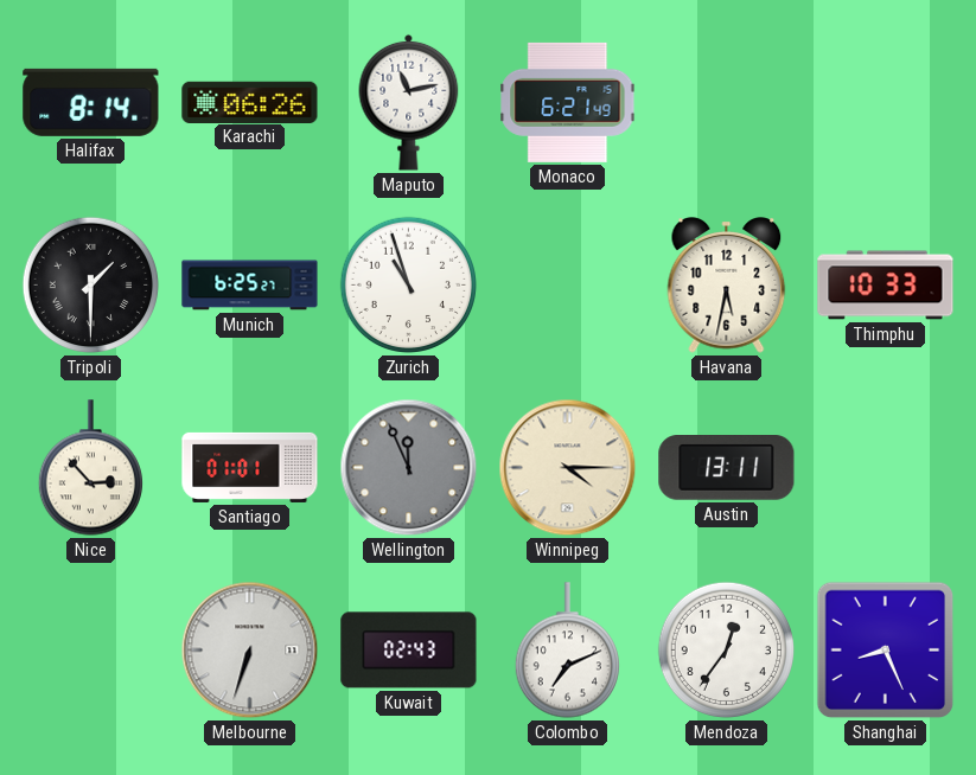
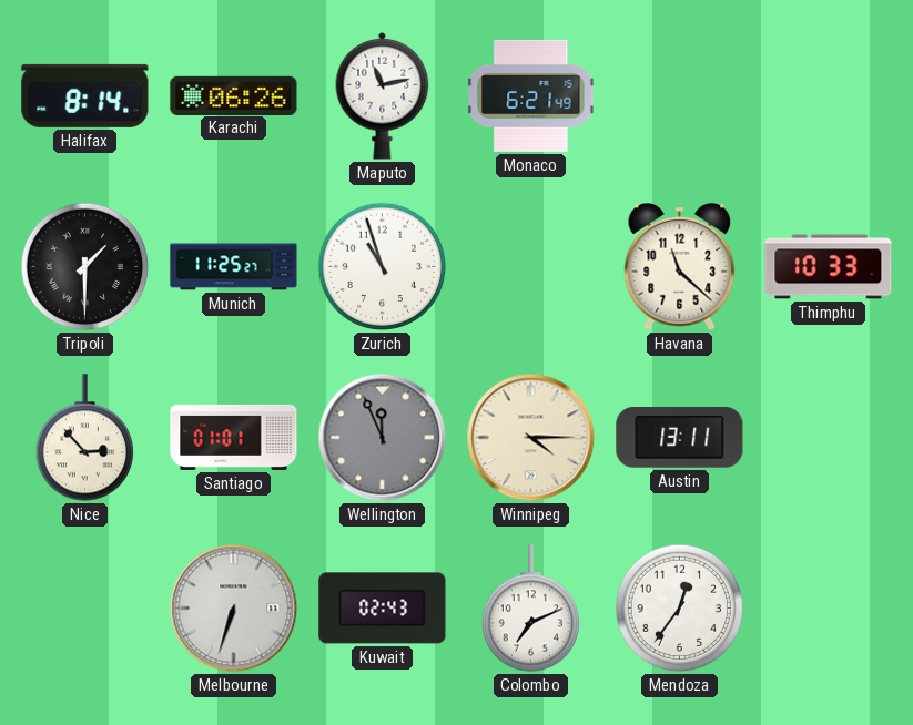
Munich: 6:25 -> 11:25 (234, 267)
Havana: 5:32 -> 11:22 (680, 267)
Shanghai: 8:26 -> none (886, 651)
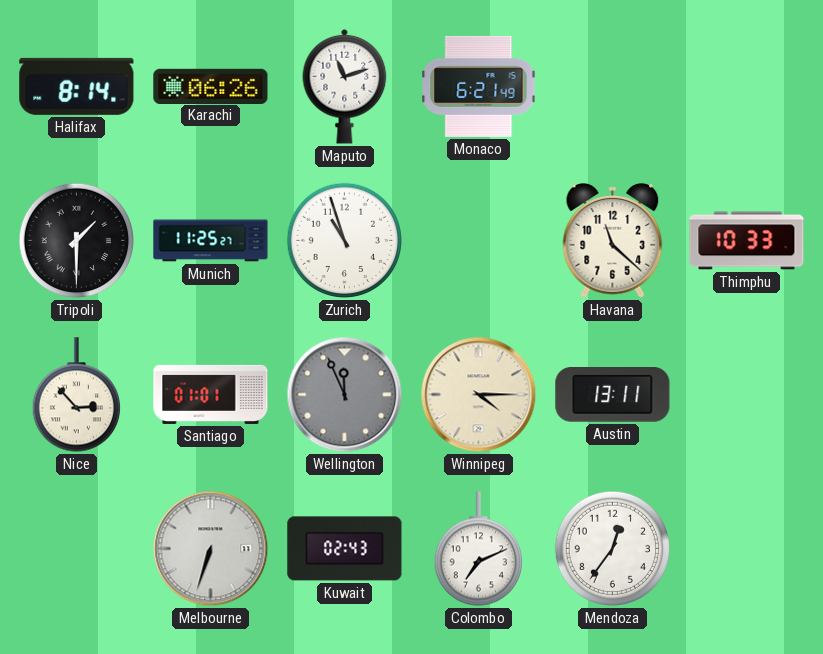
Maputo: 11:13 -> 11:12 (345, 86)
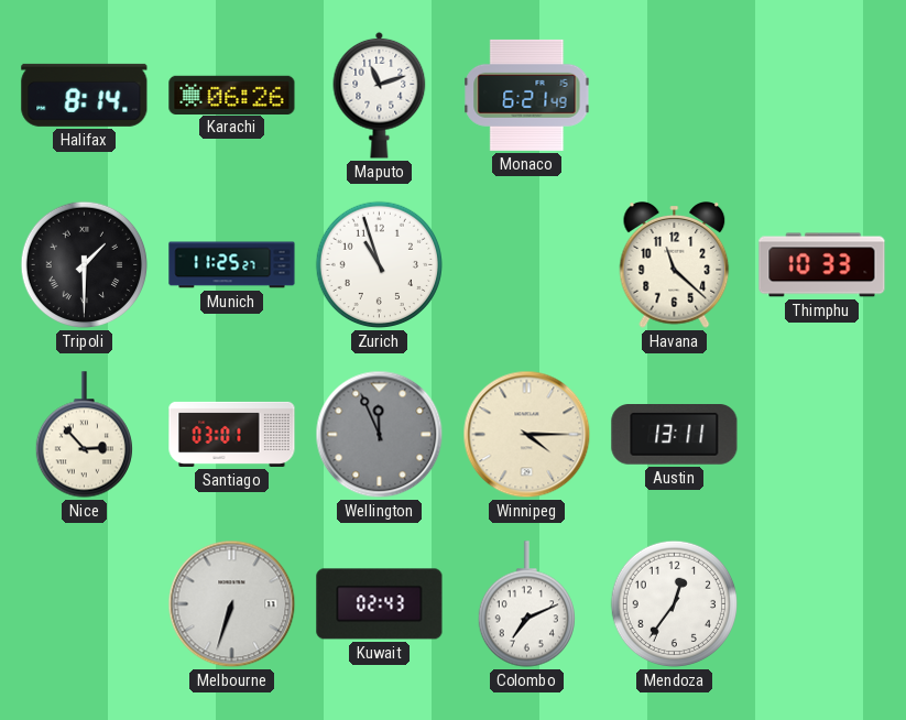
Santiago: 01:01 -> 03:01 (232, 434)
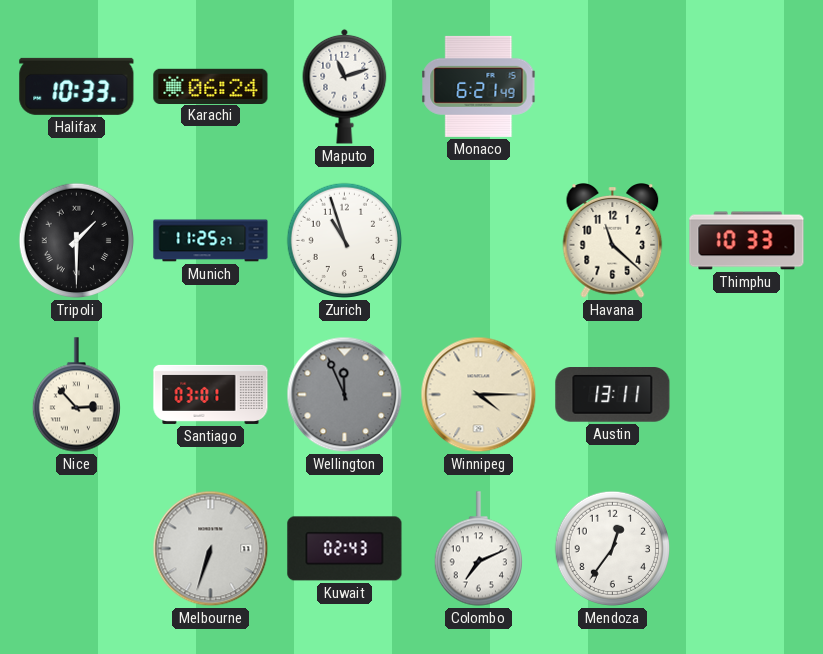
Halifax: 8:14 -> 10:33 (77, 86)
Karachi: 06:26 -> 06:24 (211, 86)
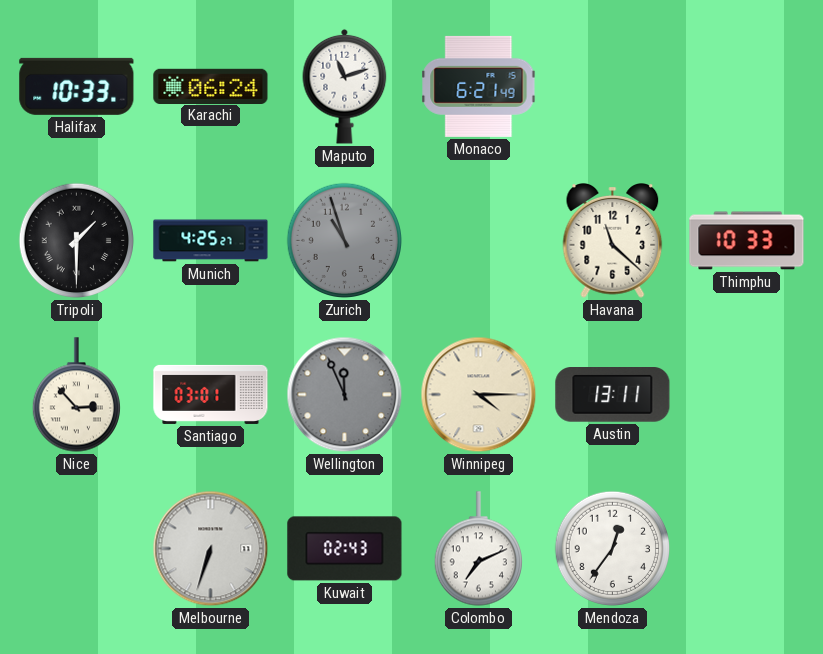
Munich: 11:25 -> 4:25 (211, 241)
Zurich dial: white -> grey (345, 241)
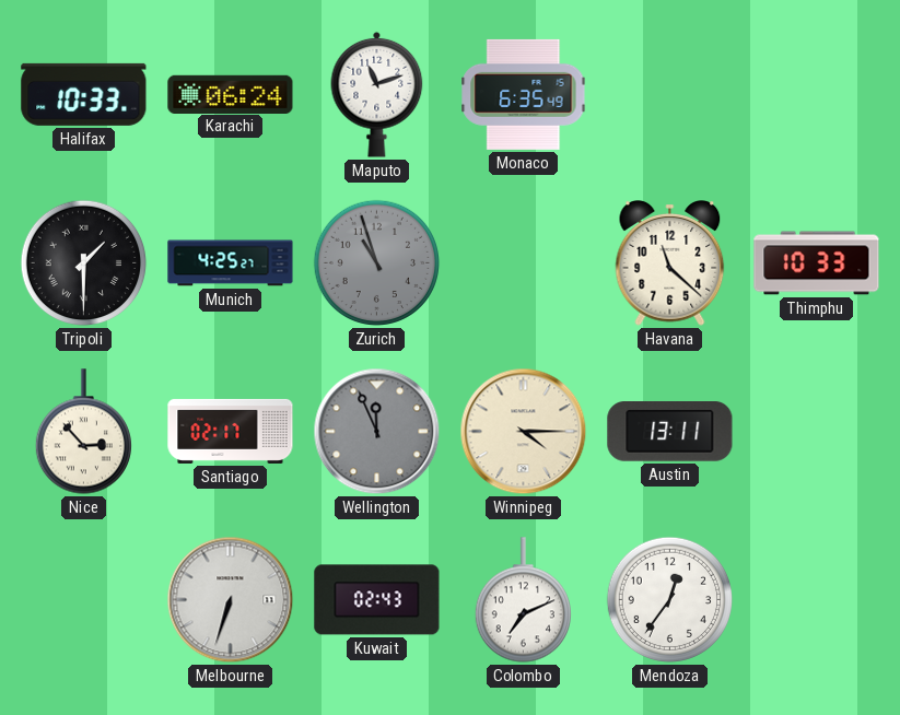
Monaco: 6:21 -> 6:35 (524, 94)
Santiago: 03:01 -> 02:17 (231, 431)
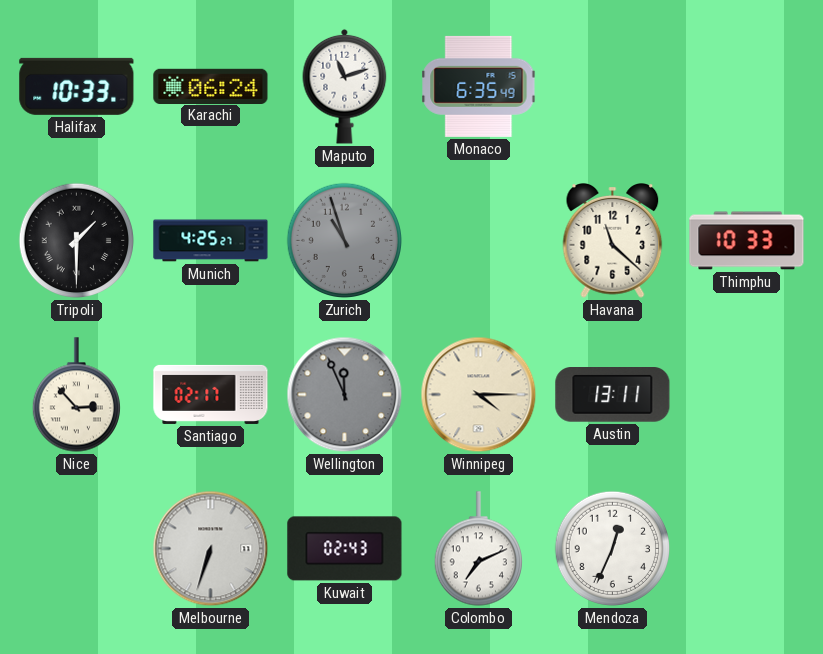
Mendoza: 12:36 -> 12:34 (613, 549)
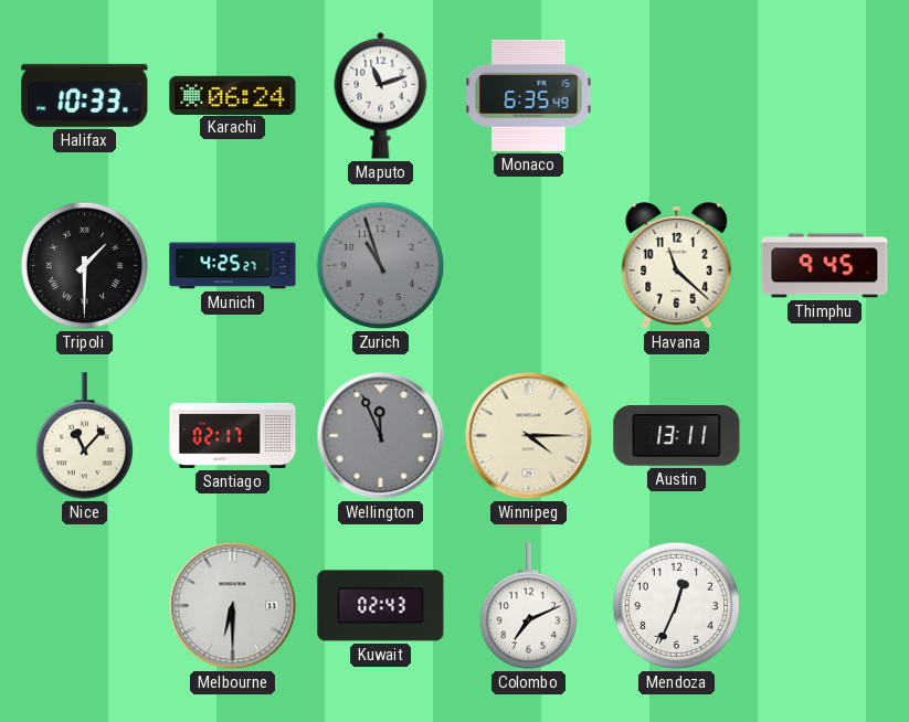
Thimphu: 10:33 -> 9:45 (825, 266)
Nice: 2:53 -> 11:07 (84, 436)
Melbourne: 6:33 -> 6:30 (233, 606)
